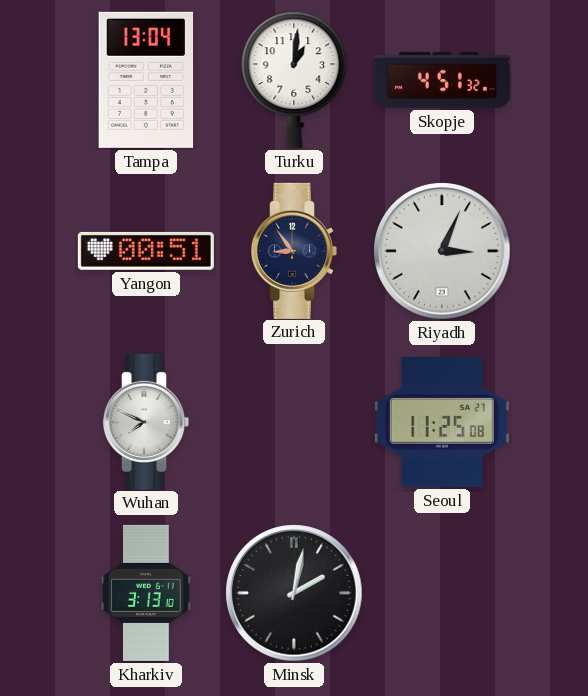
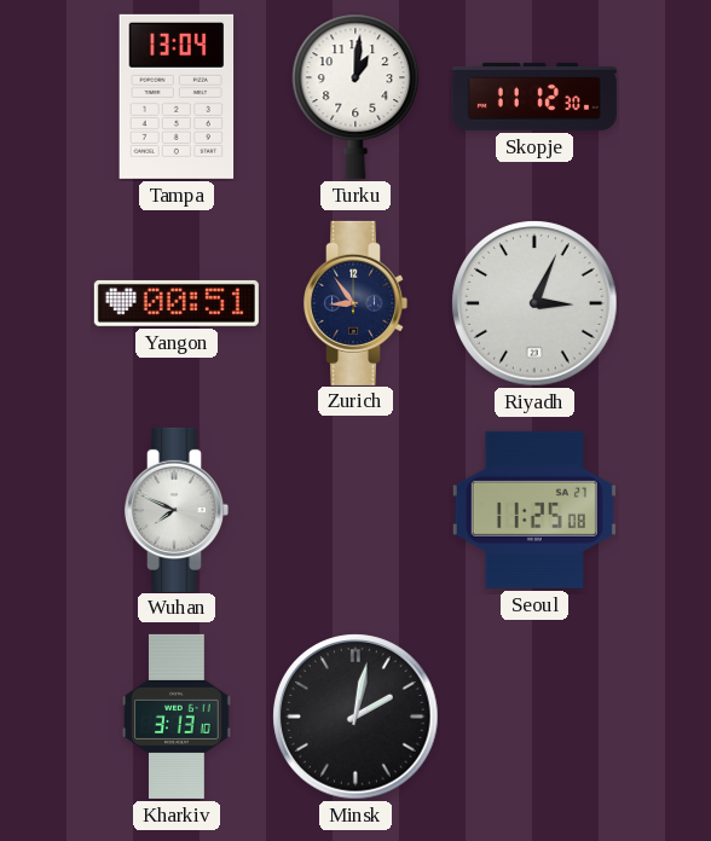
Skopje: 4:51 -> 11:12 (534, 97)
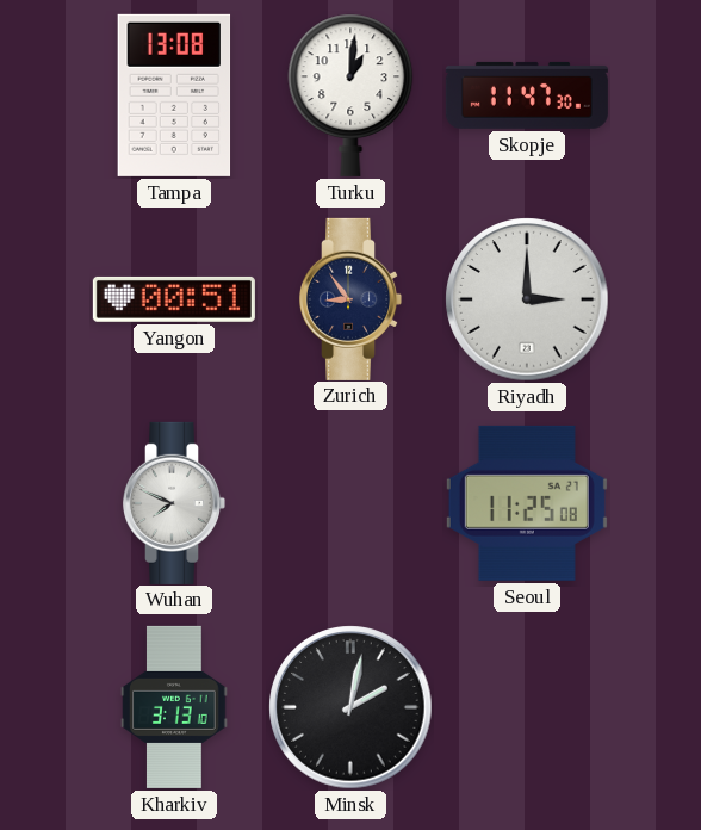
Tampa: 13:04 -> 13:08 (174, 95)
Skopje: 11:12 -> 11:47 (527, 95)
Riyadh: 3:04 -> 3:00 (527, 299)
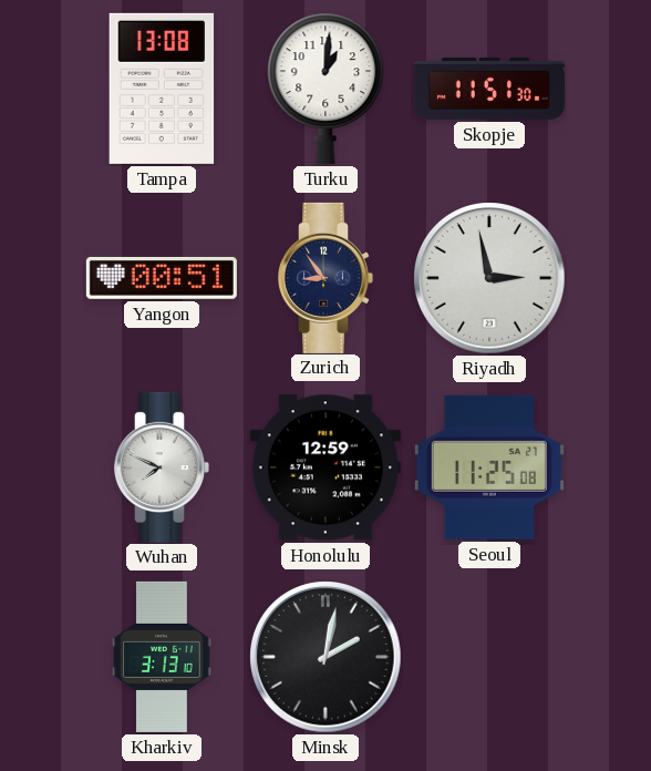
Skopje: 11:47 -> 11:51 (489, 89)
Riyadh: 3:00 -> 2:58 (489, 278)
Honolulu: none -> 12:59 (325, 467)
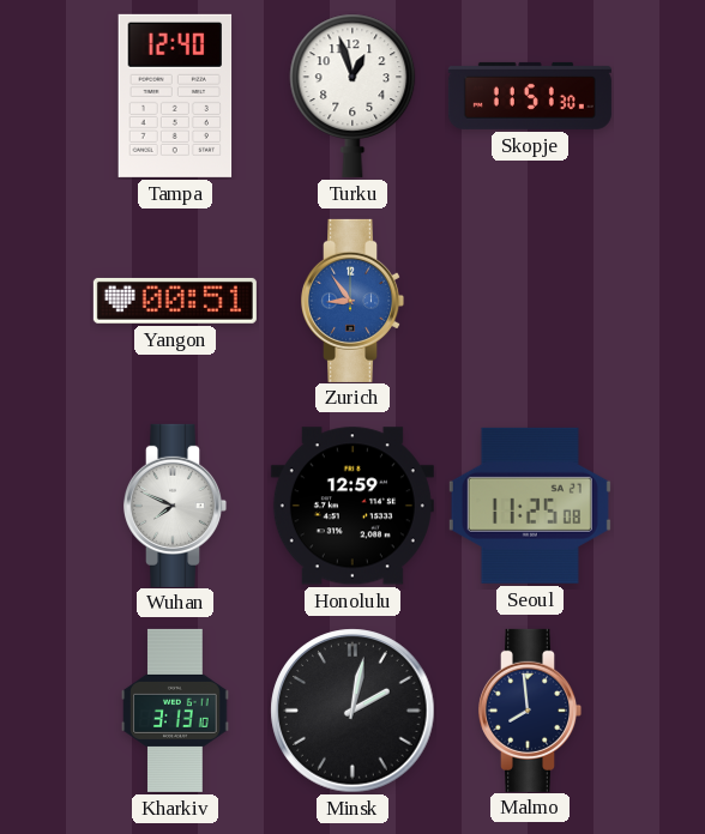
Tampa: 13:08 -> 12:40 (175, 96)
Turku: 1:01 -> 12:57 (352, 96)
Zurich dial: navy -> blue (354, 301)
Riyadh: 2:58 -> none (489, 278)
Malmo: none -> 7:59 (531, 711)
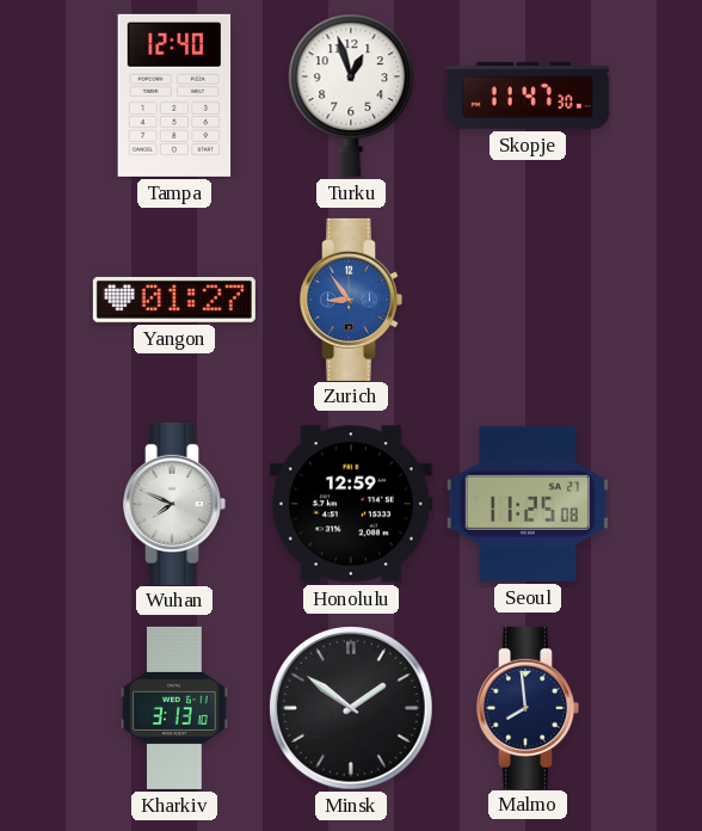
Skopje: 11:51 -> 11:47 (528, 96)
Yangon: 00:51 -> 01:27 (174, 300)
Minsk: 2:02 -> 1:51 (351, 708)
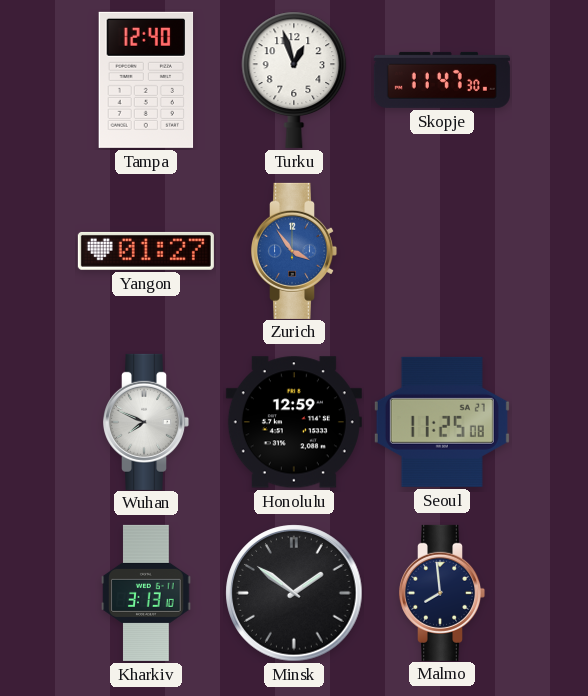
Zurich: 8:54 -> 3:54 (295, 251)
